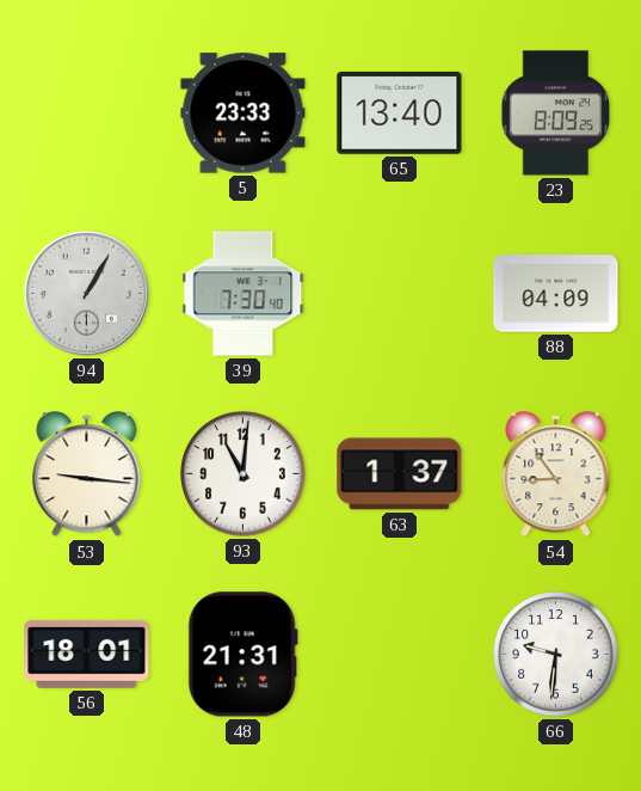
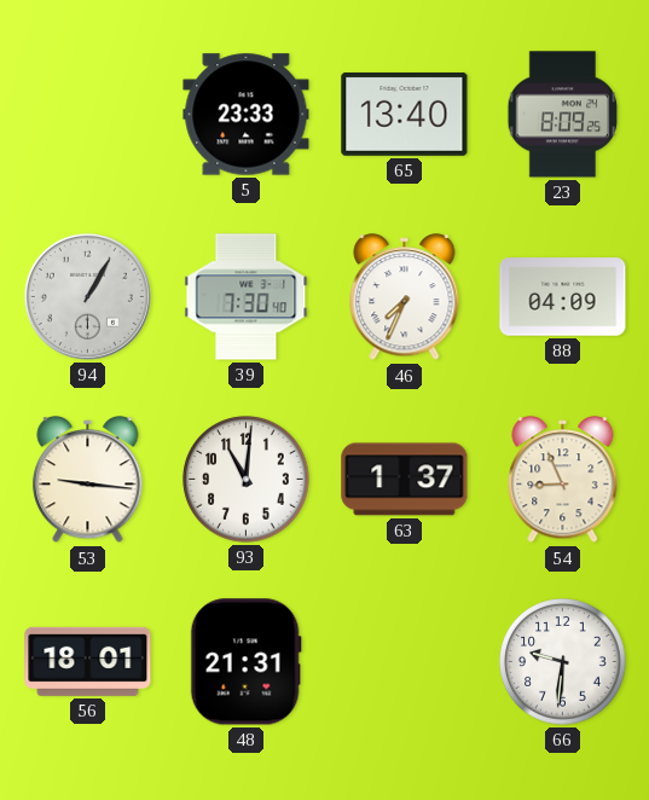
46: none -> 7:34 (405, 297)
54: 8:54 -> 8:56 (563, 480)
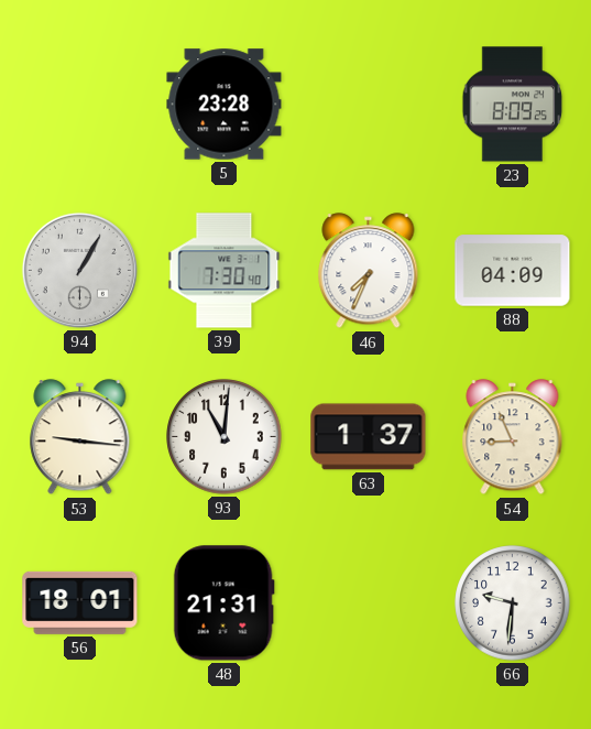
5: 23:33 -> 23:28 (225, 105)
65: 13:40 -> none (405, 114)
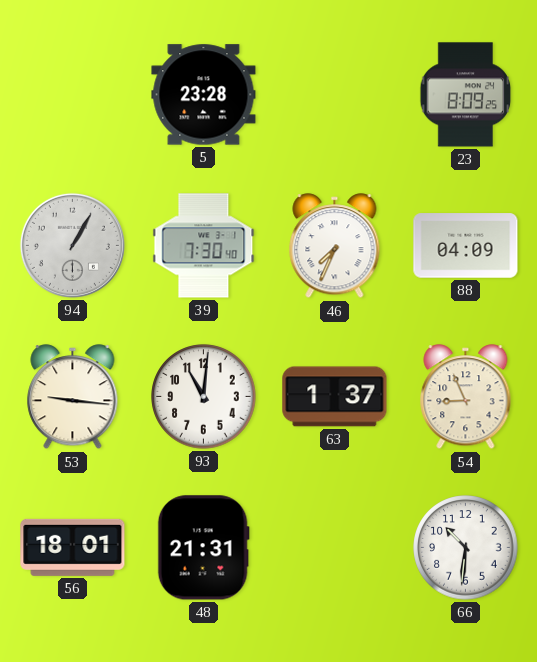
66: 9:31 -> 10:31 (466, 548)
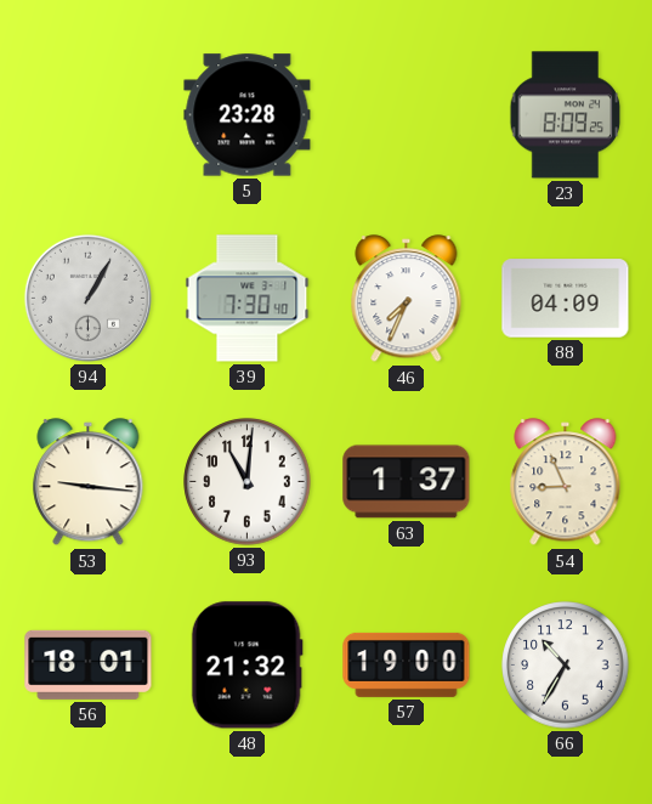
48: 21:31 -> 21:32 (246, 666)
57: none -> 19:00 (407, 664)
66: 10:31 -> 10:35 (566, 666)
